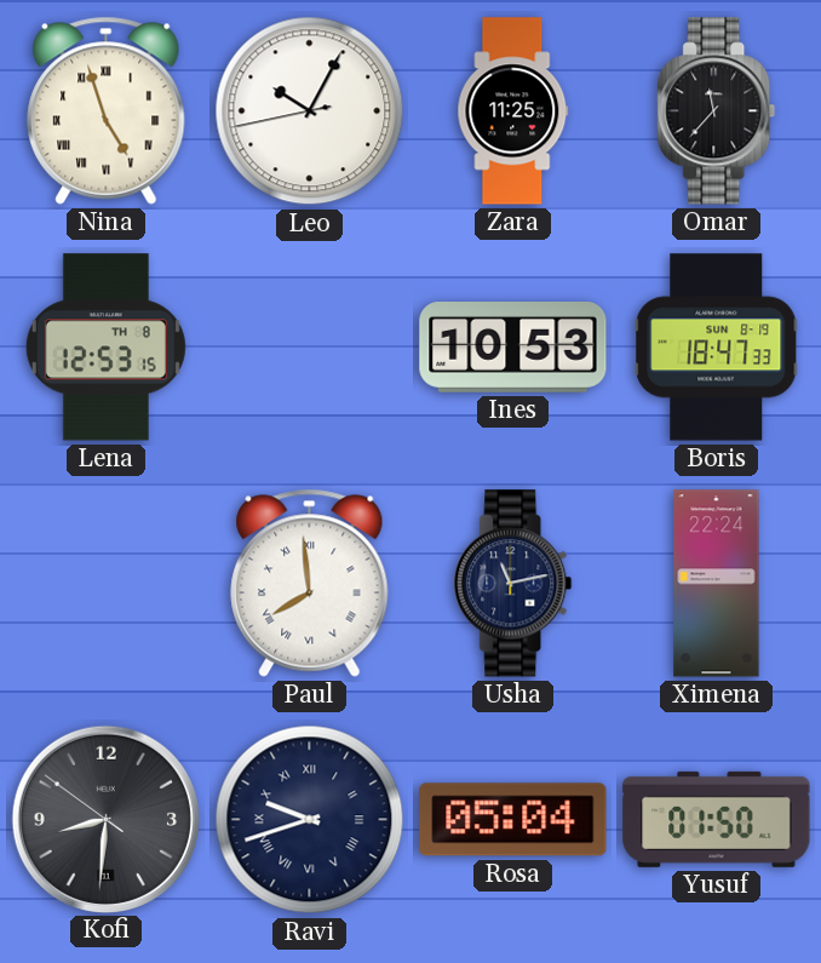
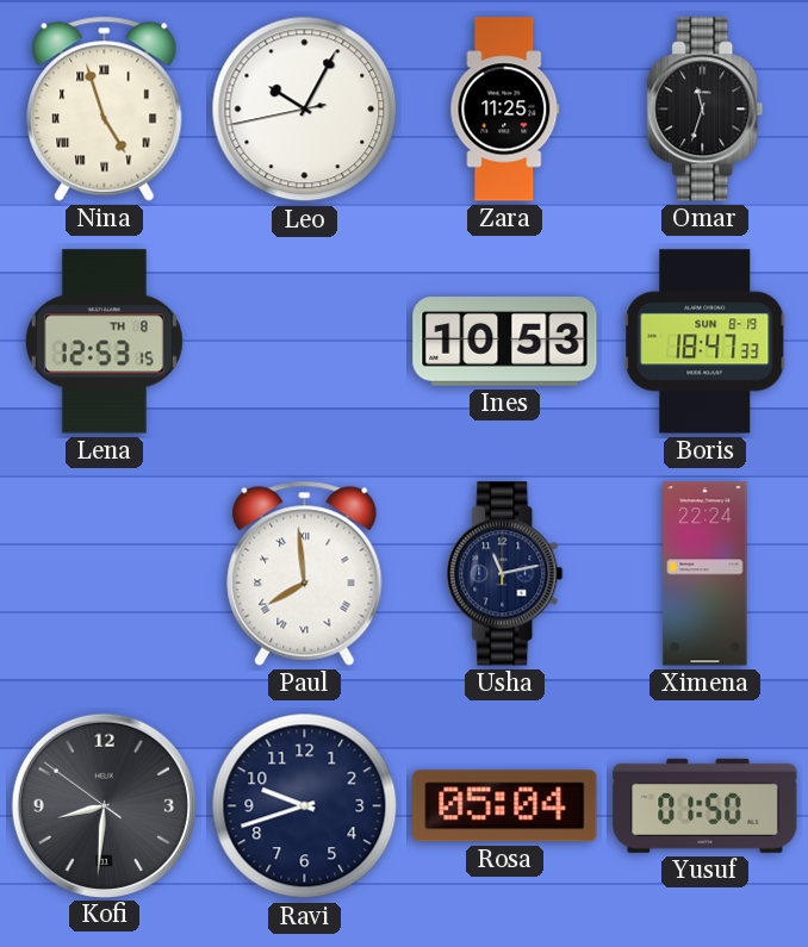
Omar: 11:37 -> 11:33 (706, 110)
Ravi numerals: Roman -> Arabic (305, 806)
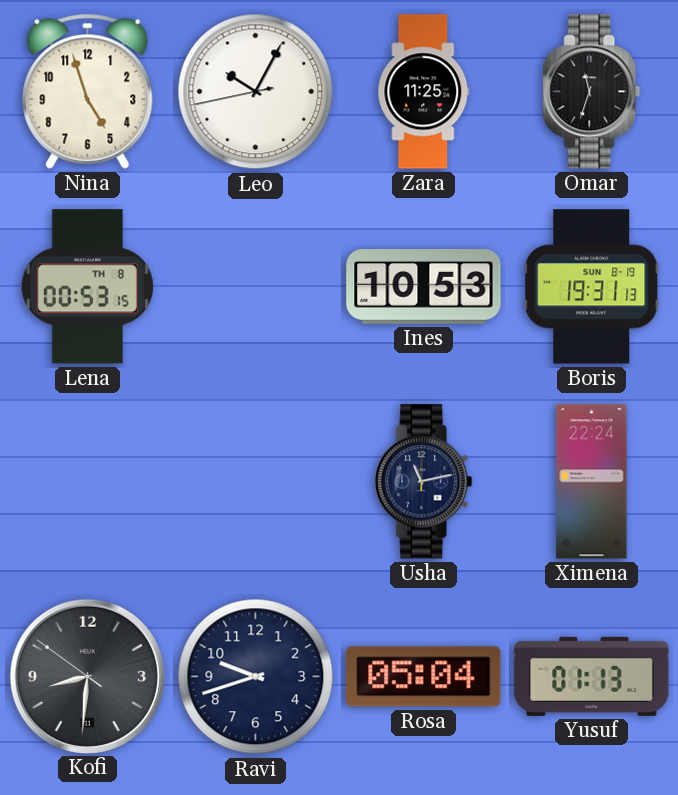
Nina numerals: Roman -> Arabic (88, 91)
Lena: 12:53 -> 00:53 (87, 287)
Boris: 18:47 -> 19:31 (592, 287)
Paul: 7:59 -> none (305, 573)
Yusuf: 01:50 -> 01:13 (592, 676)
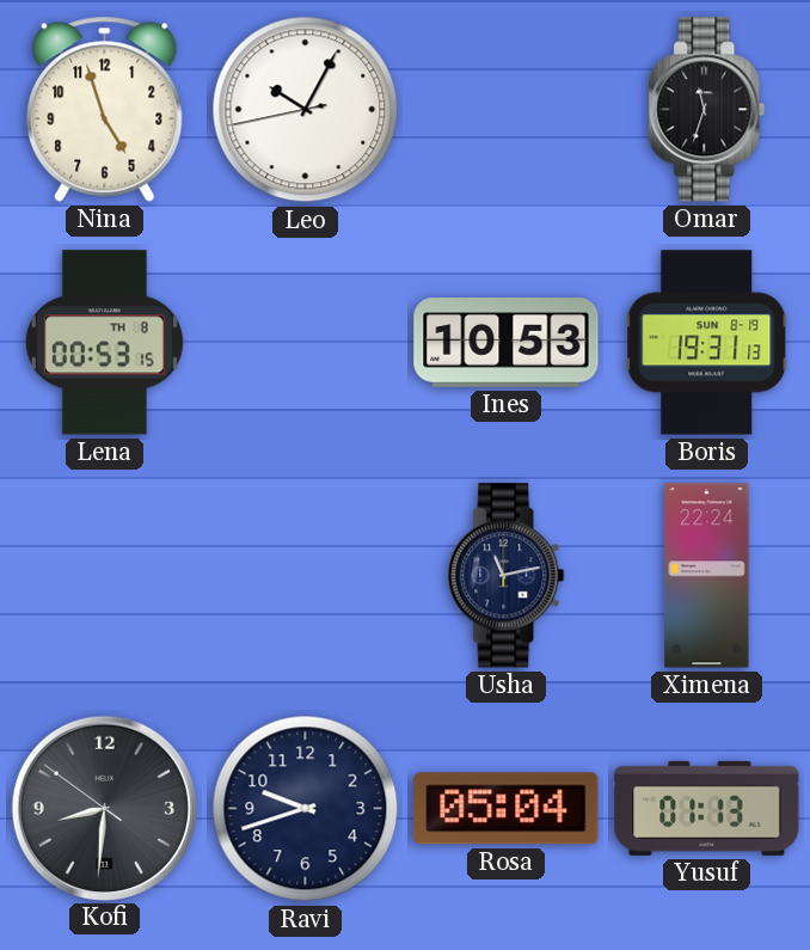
Zara: 11:25 -> none (424, 92)
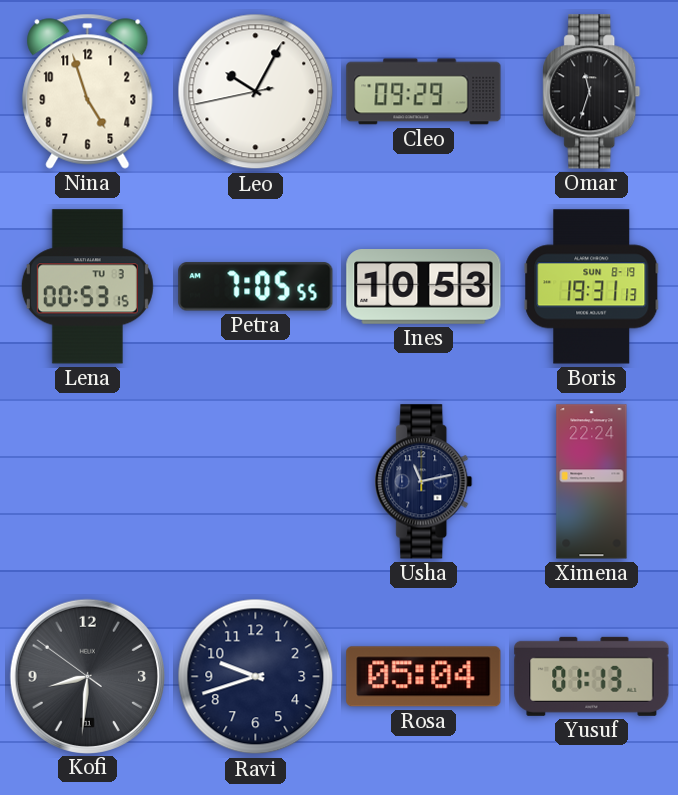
Cleo: none -> 09:29 (424, 92)
Lena date: TH 8 -> TU 3 (87, 287)
Petra: none -> 7:05 (256, 287)
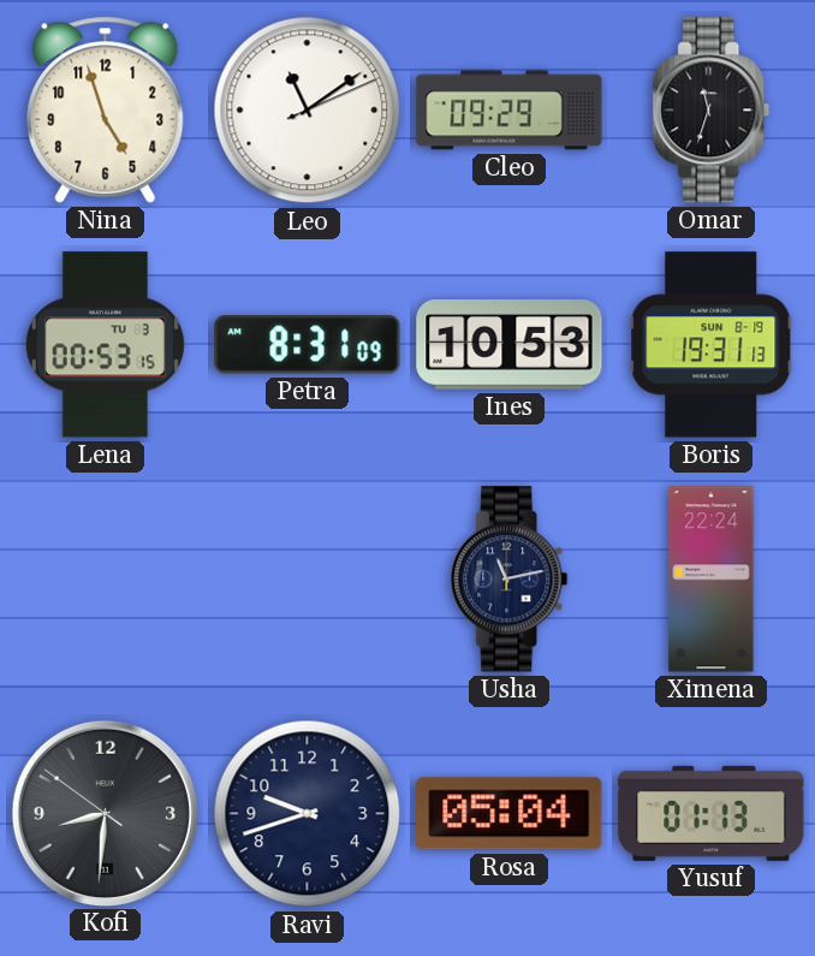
Leo: 10:04 -> 11:09 (308, 111)
Petra: 7:05 -> 8:31 (308, 345)
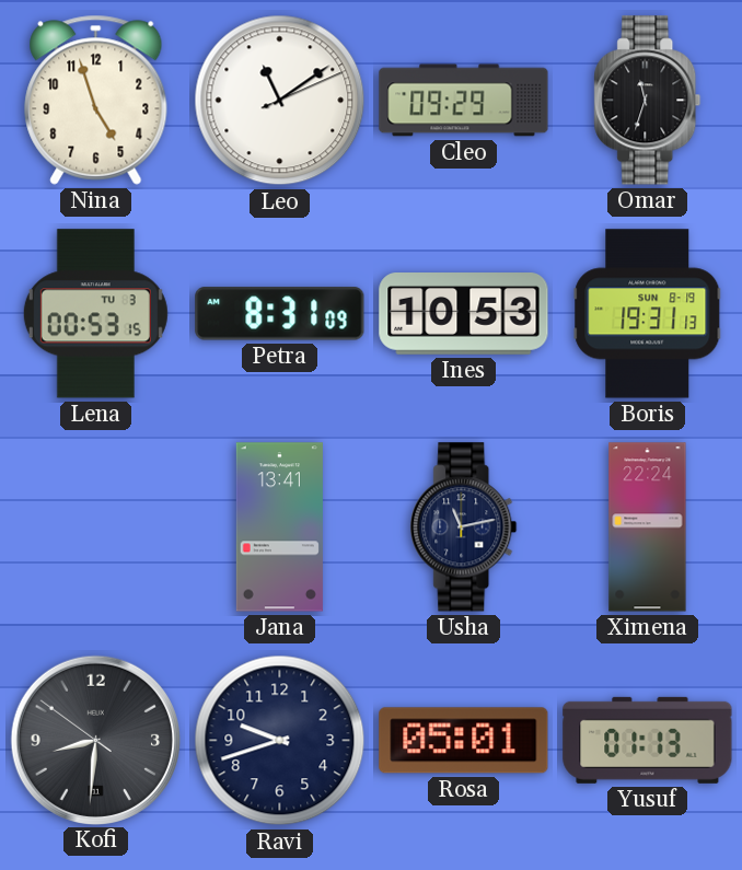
Jana: none -> 13:41 (279, 527)
Rosa: 05:04 -> 05:01 (464, 741)
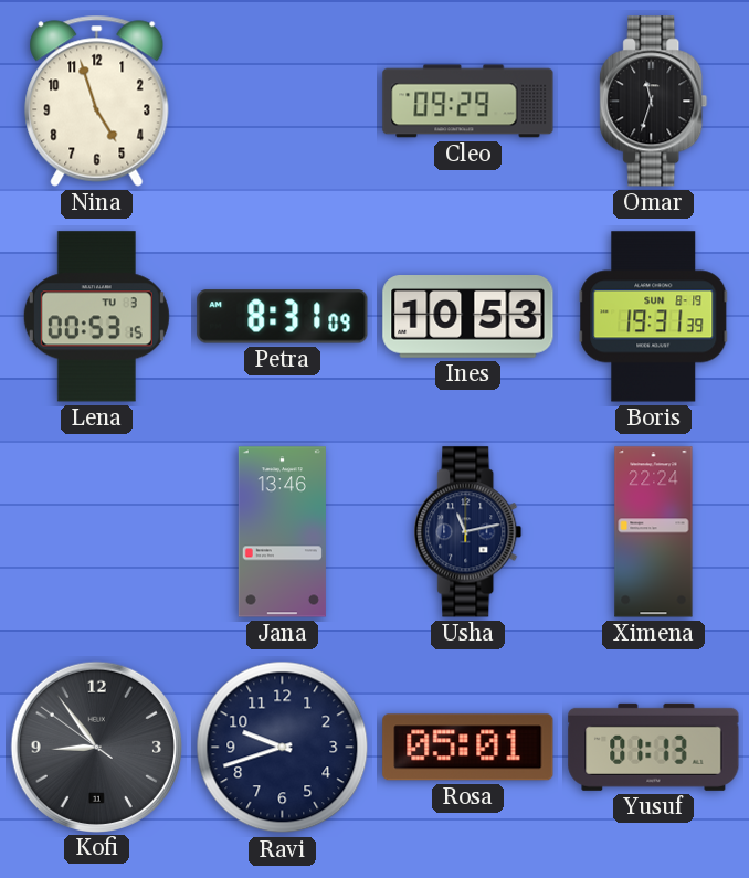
Leo: 11:09 -> none (280, 101)
Boris: 19:31:13 -> 19:31:39 (654, 317)
Jana: 13:41 -> 13:46 (282, 532)
Kofi: 8:30 -> 8:53 (96, 747)
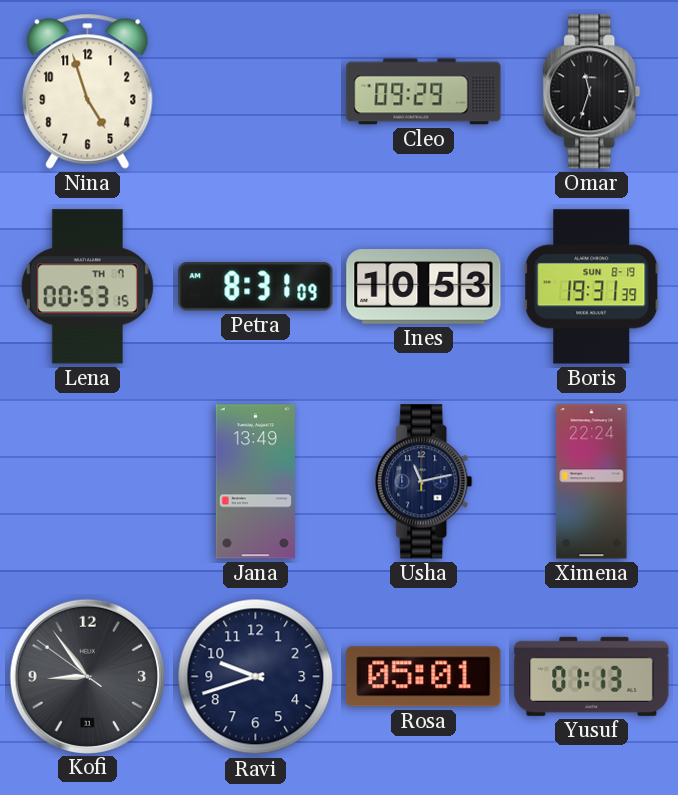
Lena date: TU 3 -> TH 7 (87, 287)
Jana: 13:46 -> 13:49 (255, 482)
